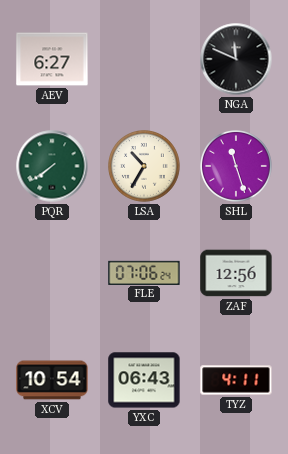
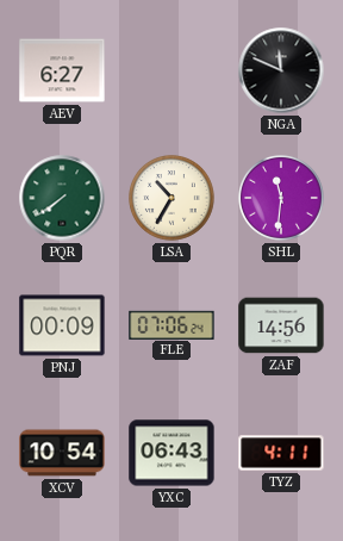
SHL: 11:27 -> 11:31 (282, 199)
PNJ: none -> 00:09 (62, 325)
ZAF: 12:56 -> 14:56 (281, 325)
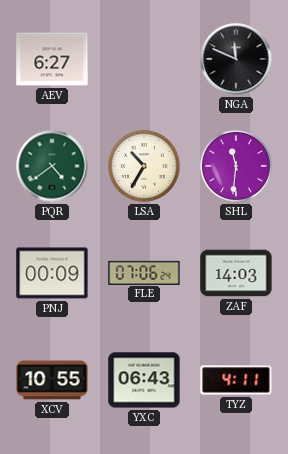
PQR: 7:39 -> 4:39 (52, 166)
ZAF: 14:56 -> 14:03 (236, 273)
XCV: 10:54 -> 10:55 (52, 380)
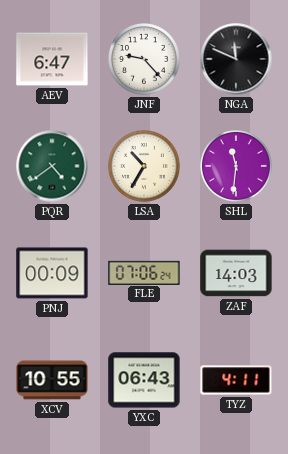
AEV: 6:27 -> 6:47 (52, 59)
JNF: none -> 9:23 (145, 60)
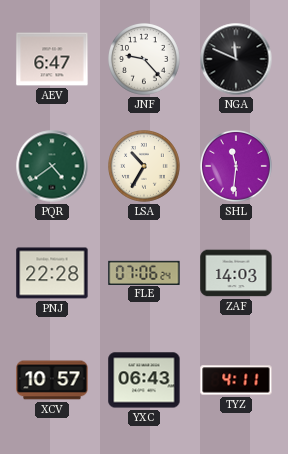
PNJ: 00:09 -> 22:28 (52, 273)
XCV: 10:55 -> 10:57 (52, 380)
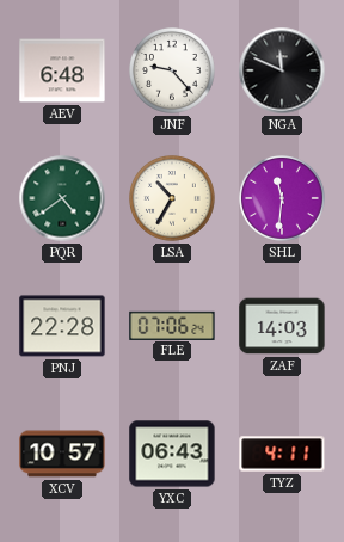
AEV: 6:47 -> 6:48 (62, 70)
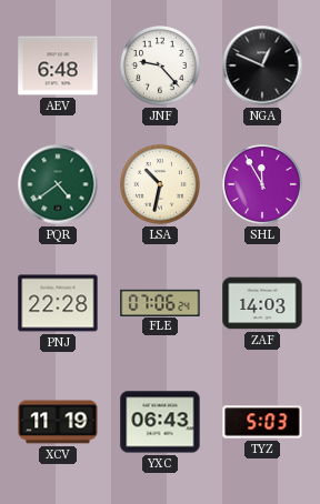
NGA: 11:49 -> 12:49 (262, 65)
LSA: 10:35 -> 10:32 (161, 185)
SHL: 11:31 -> 11:55 (263, 185)
XCV: 10:57 -> 11:19 (58, 422)
TYZ: 4:11 -> 5:03 (262, 422)
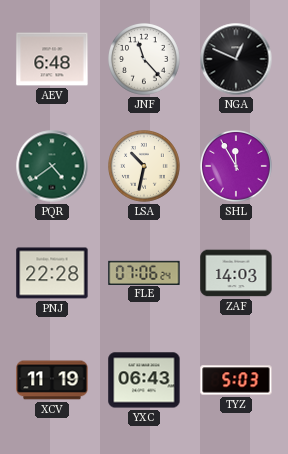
JNF: 9:23 -> 11:23 (145, 60)
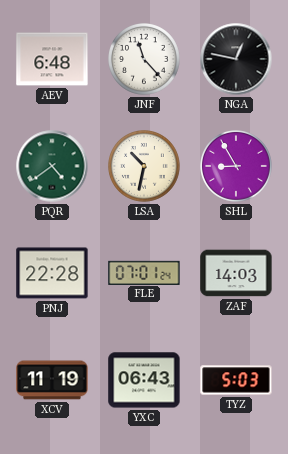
NGA: 12:49 -> 12:47 (236, 59)
SHL: 11:55 -> 8:55 (237, 167)
FLE: 07:06 -> 07:01 (144, 272)
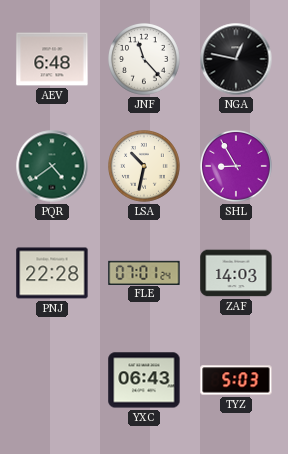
XCV: 11:19 -> none (52, 380)
